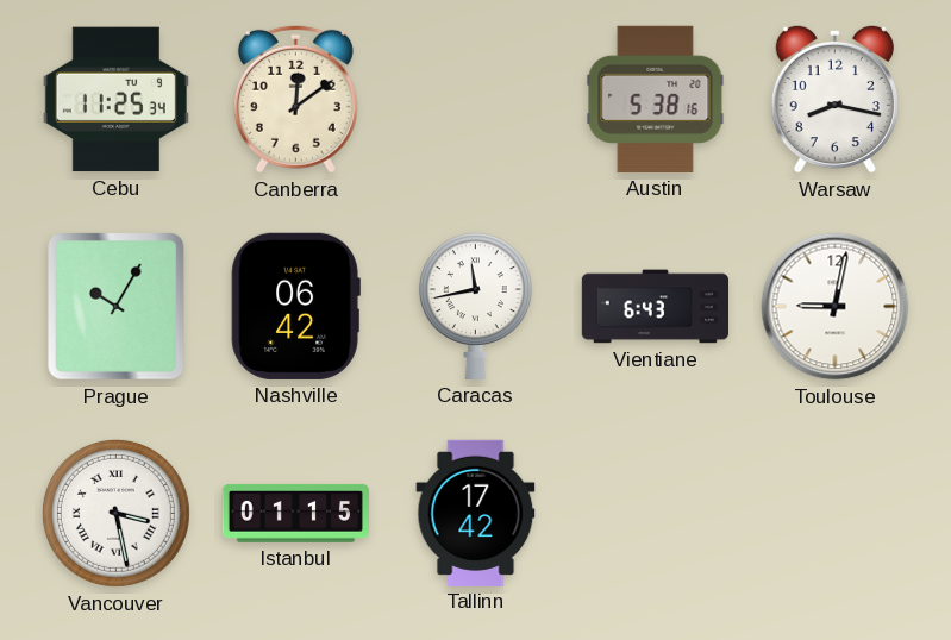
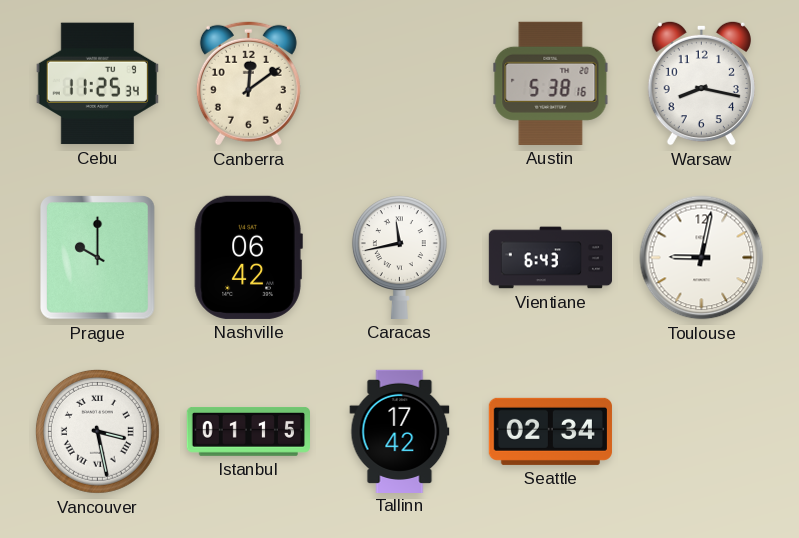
Prague: 10:05 -> 10:00 (98, 258)
Seattle: none -> 02:34 (550, 431)
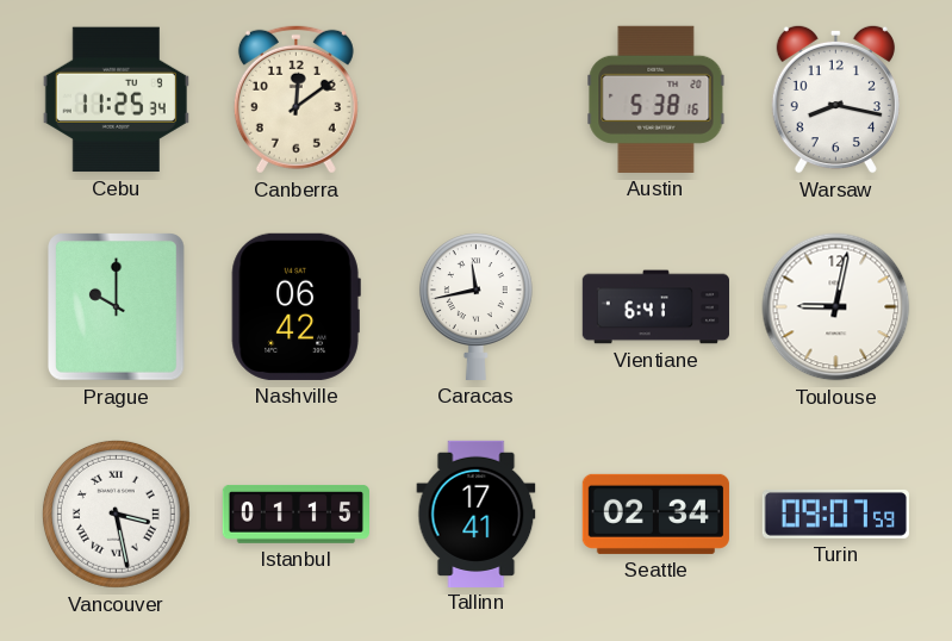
Vientiane: 6:43 -> 6:41 (655, 307)
Tallinn: 17:42 -> 17:41 (477, 514)
Turin: none -> 09:07 (835, 514)
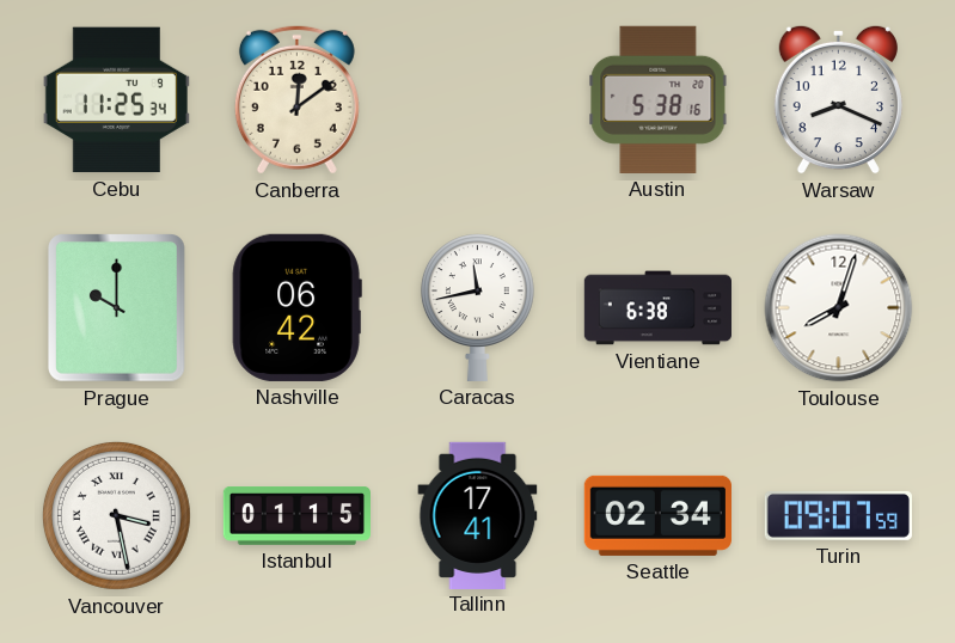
Warsaw: 8:17 -> 8:19 (838, 99)
Vientiane: 6:41 -> 6:38 (657, 308)
Toulouse: 9:02 -> 8:03 (839, 308)
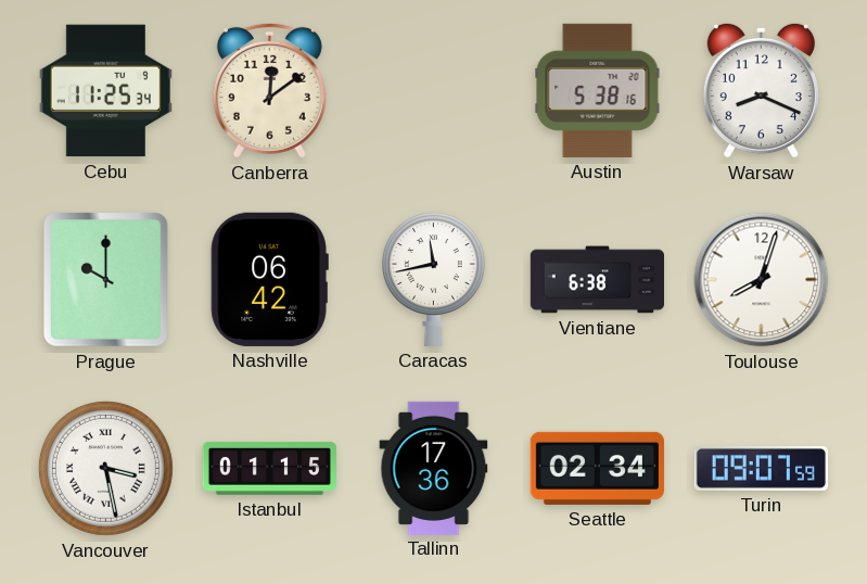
Tallinn: 17:41 -> 17:36 (434, 468)
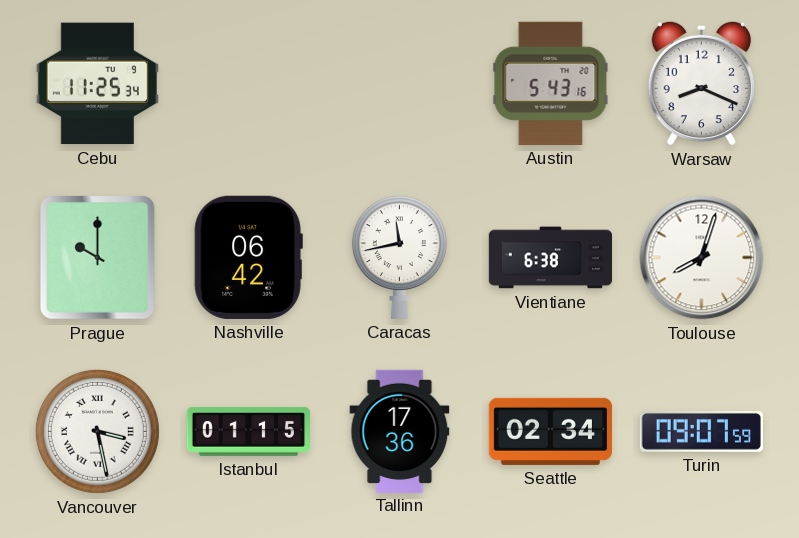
Canberra: 12:09 -> none (269, 90)
Austin: 5:38 -> 5:43 (551, 83)
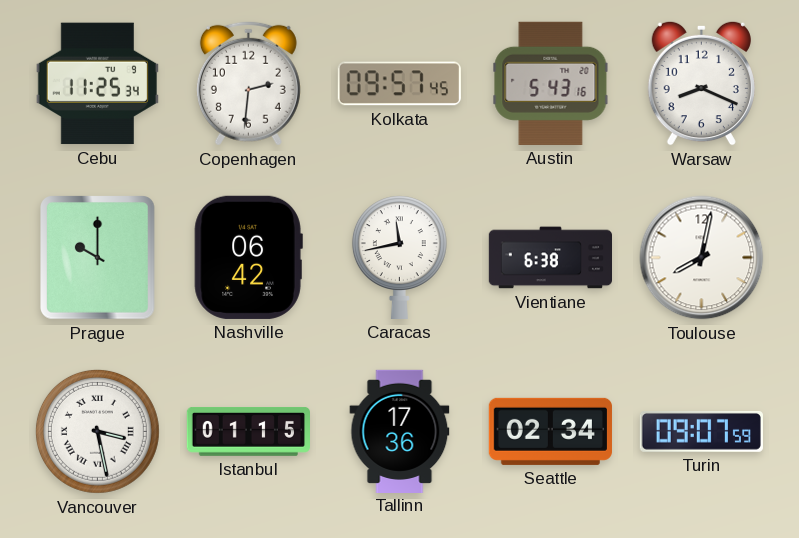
Copenhagen: none -> 2:31 (248, 83)
Kolkata: none -> 09:57 (399, 84)
Toulouse: 8:03 -> 8:02 (702, 258)
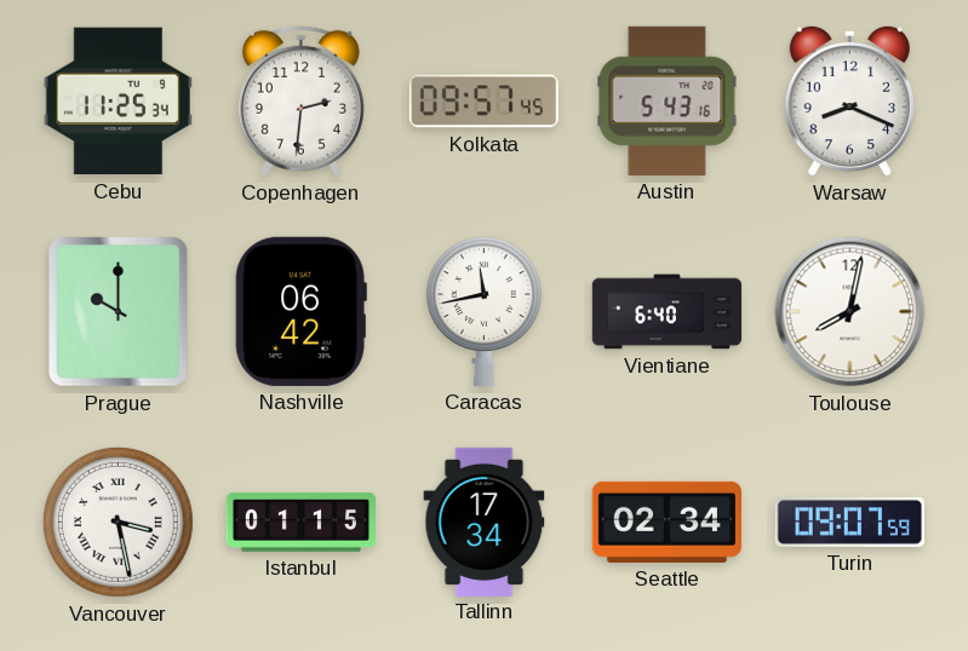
Vientiane: 6:38 -> 6:40 (666, 312)
Tallinn: 17:36 -> 17:34 (485, 522)
